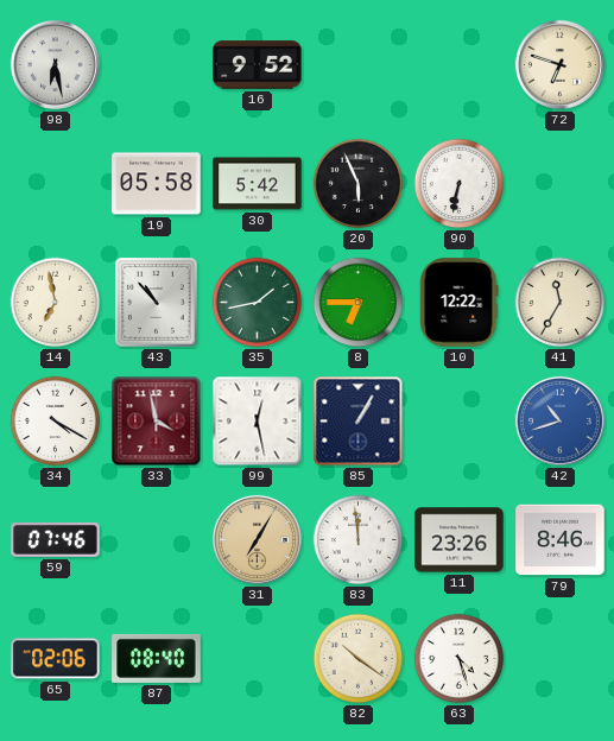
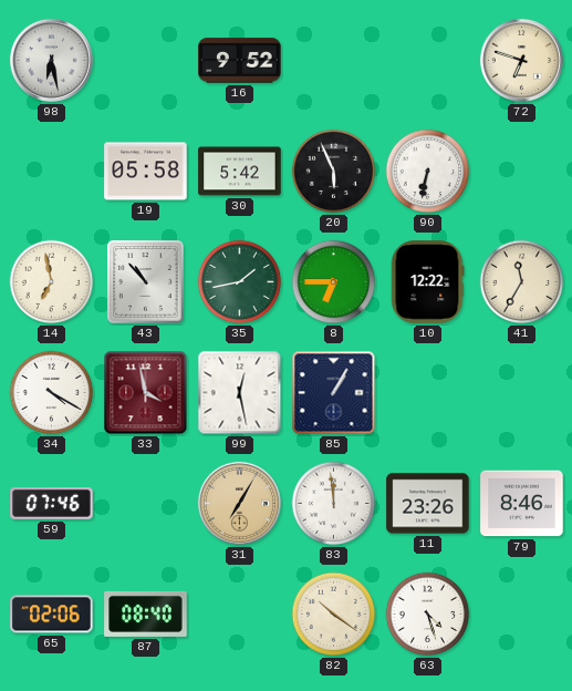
42: 10:42 -> none (559, 420)
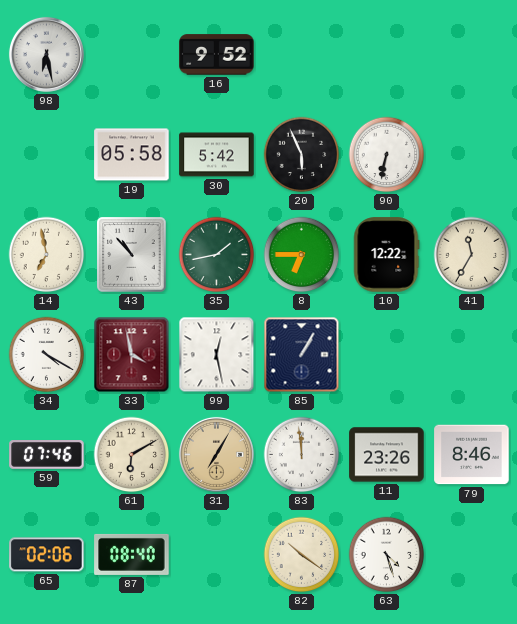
72: 6:48 -> none (521, 60)
61: none -> 6:10 (132, 455)
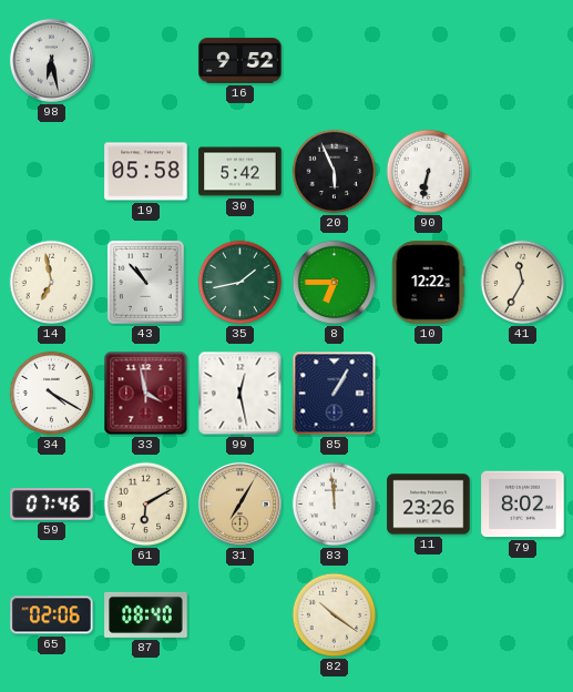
79: 8:46 -> 8:02 (523, 505)
63: 4:27 -> none (387, 555)
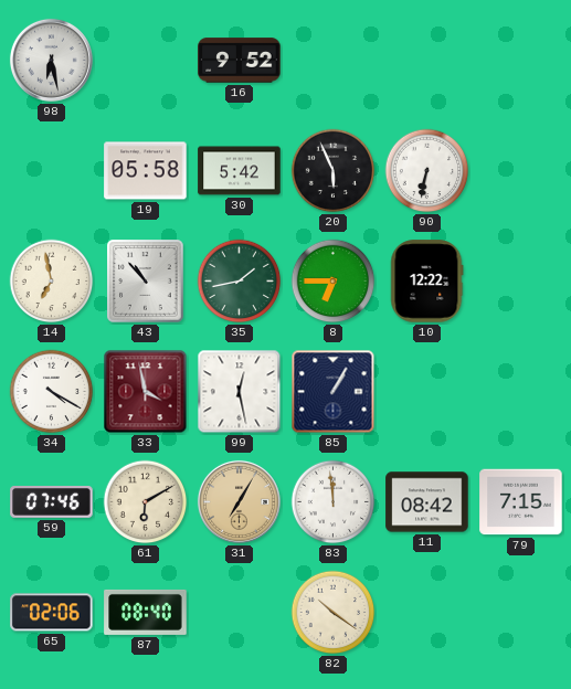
41: 11:35 -> none (523, 283)
11: 23:26 -> 08:42 (427, 502)
79: 8:02 -> 7:15 (521, 502)
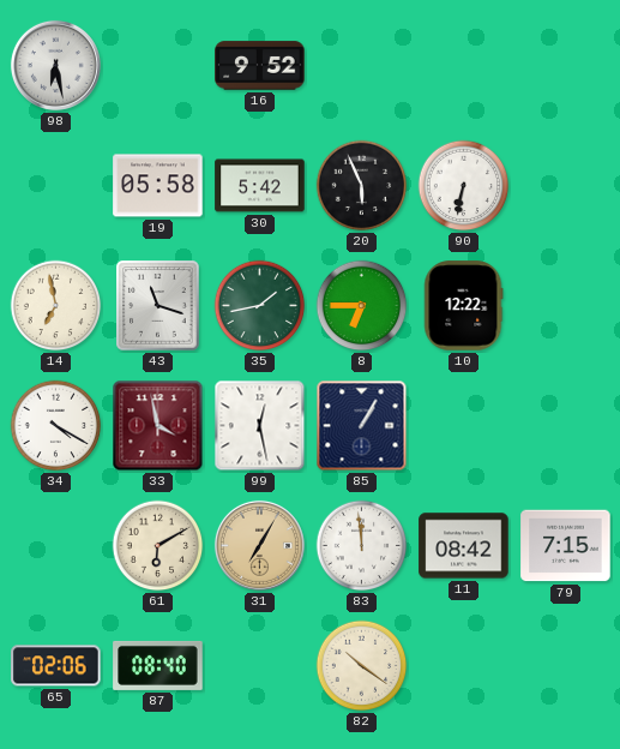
43: 10:53 -> 11:18 (158, 306)
59: 07:46 -> none (52, 502)
